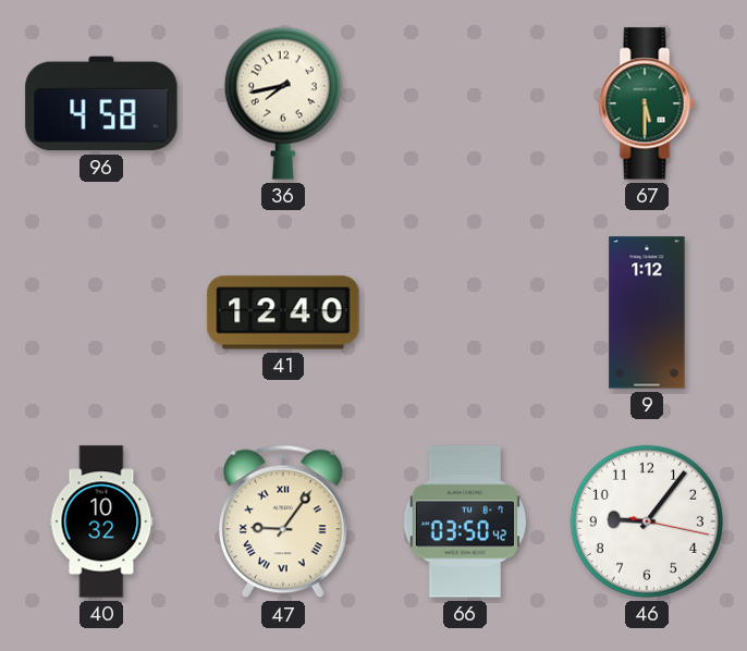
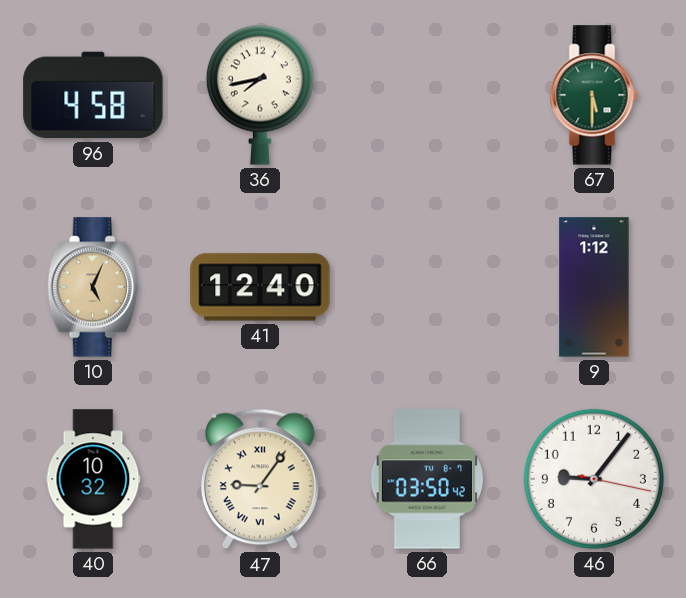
10: none -> 5:04 (93, 287)
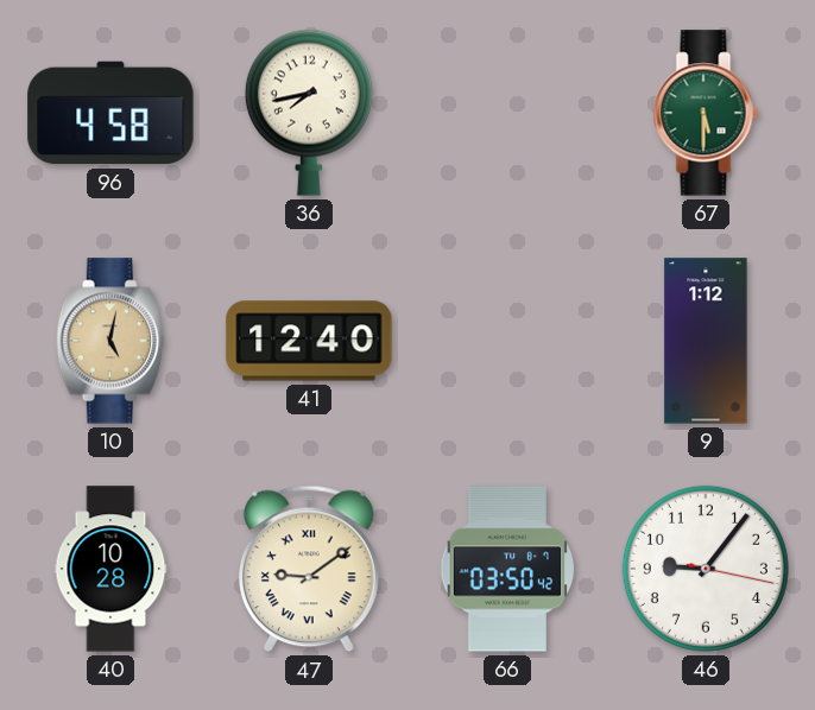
10: 5:04 -> 5:02 (110, 341)
40: 10:32 -> 10:28 (110, 569)
47: 9:06 -> 9:09 (309, 569)
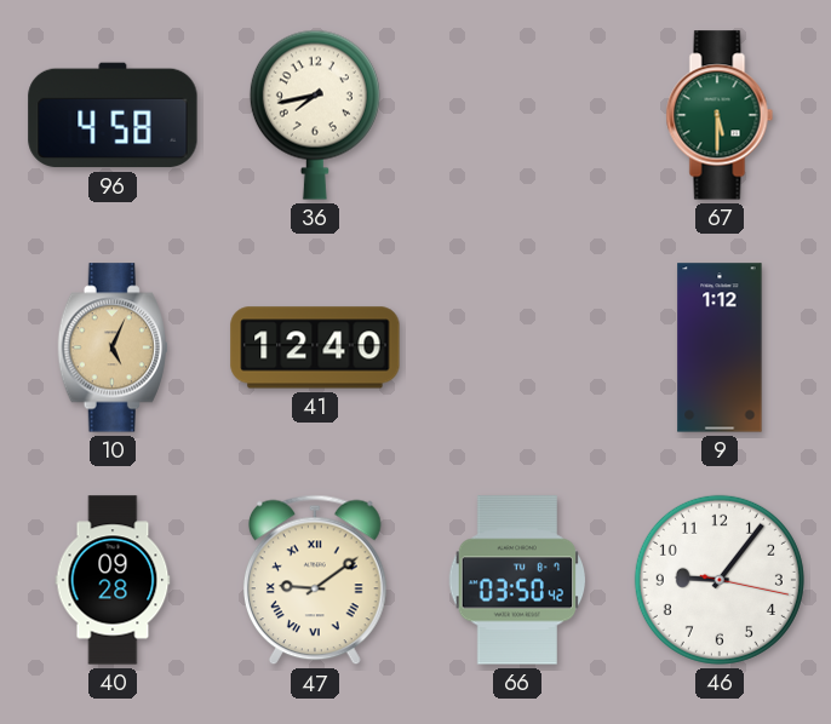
10: 5:02 -> 5:04 (113, 347)
40: 10:28 -> 09:28 (113, 580)
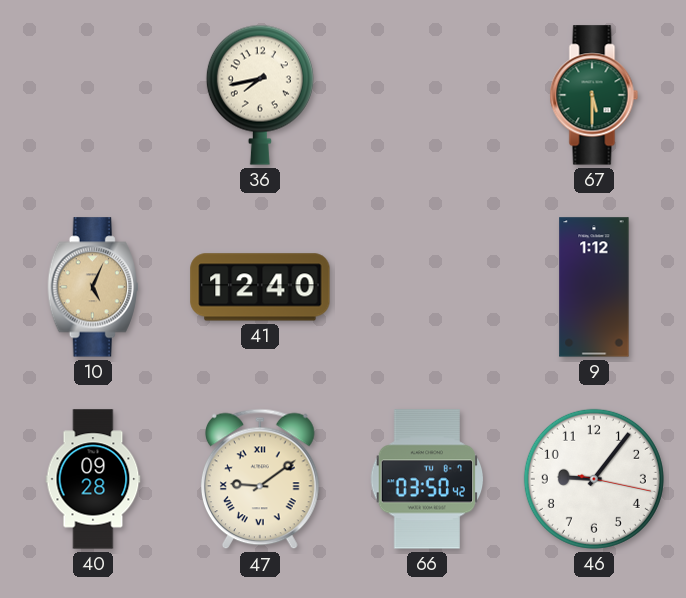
96: 4:58 -> none (113, 115)
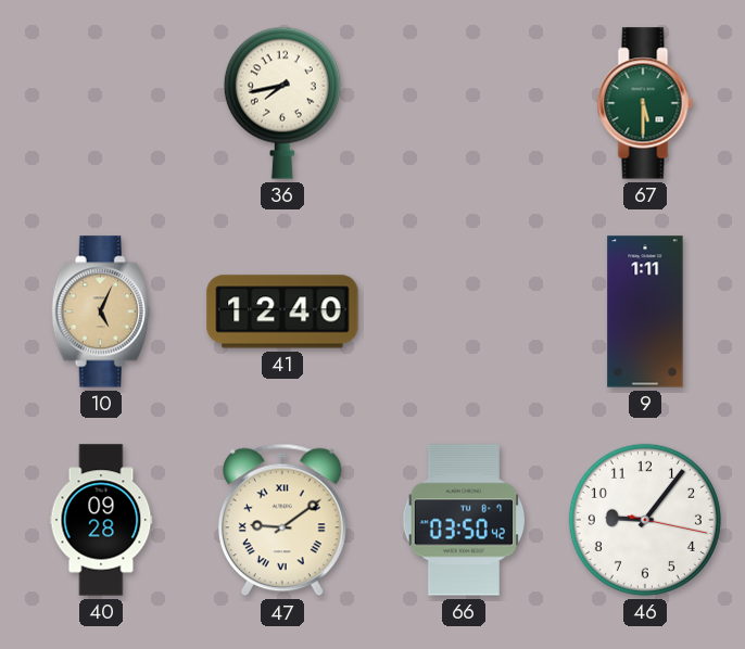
9: 1:12 -> 1:11 (645, 311)
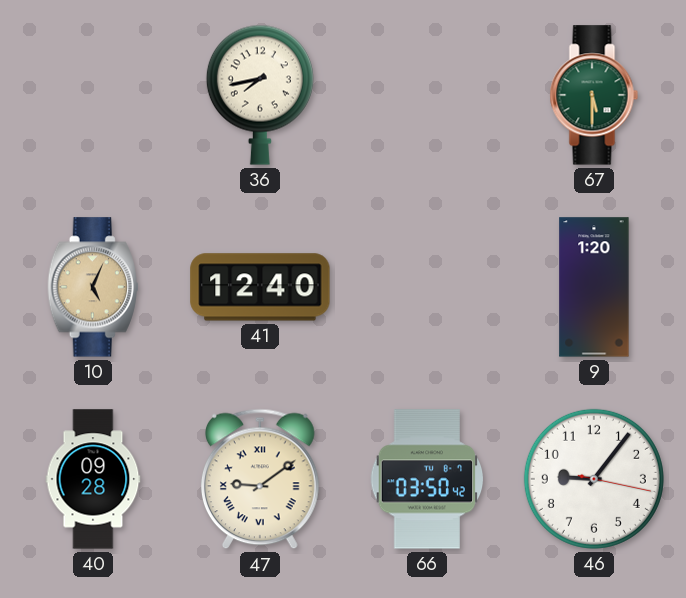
9: 1:11 -> 1:20 (594, 287)
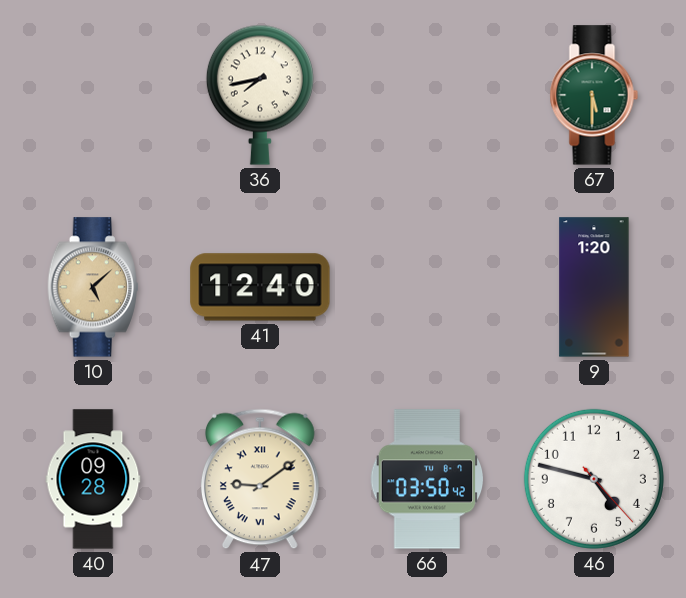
10: 5:04 -> 5:08 (93, 287)
46: 9:06 -> 4:47 (594, 479)
